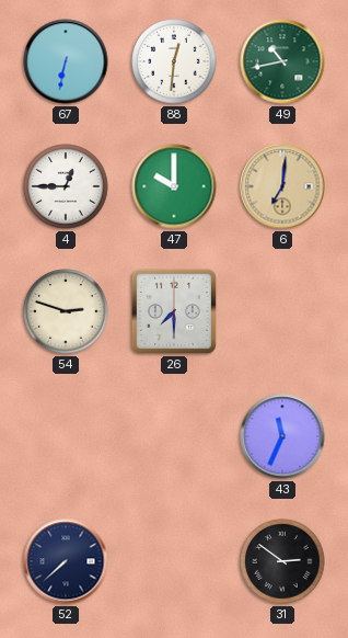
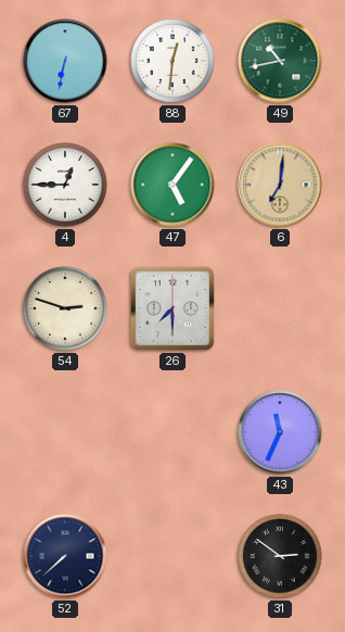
47: 10:00 -> 5:06 (173, 185)
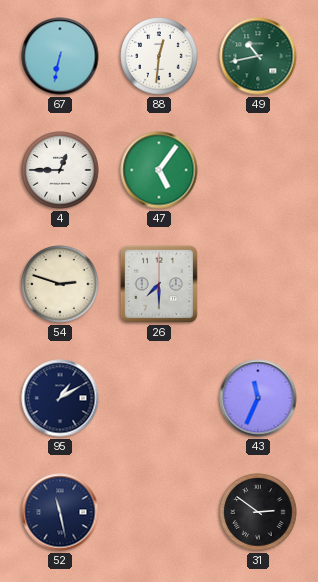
6: 7:01 -> none (280, 185)
95: none -> 1:10 (60, 398)
52: 7:38 -> 11:28 (60, 512)
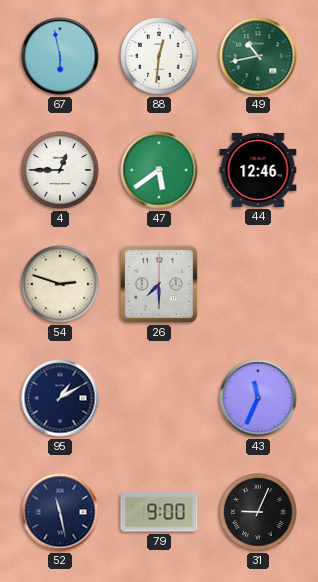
67: 6:32 -> 5:58 (60, 56)
47: 5:06 -> 5:39 (159, 170)
44: none -> 12:46 (258, 170)
79: none -> 9:00 (159, 512)
31: 2:51 -> 9:04 (258, 512)
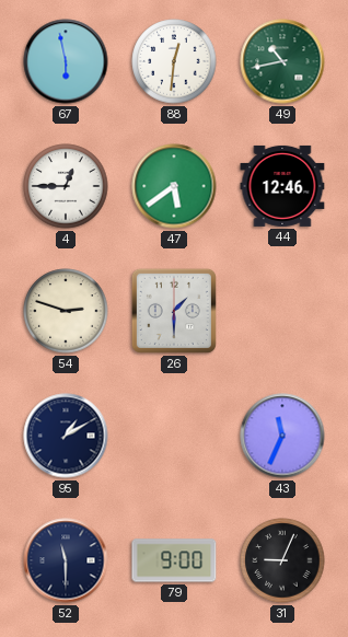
26: 7:30 -> 1:30 (174, 311)
52: 11:28 -> 11:30 (66, 560)
